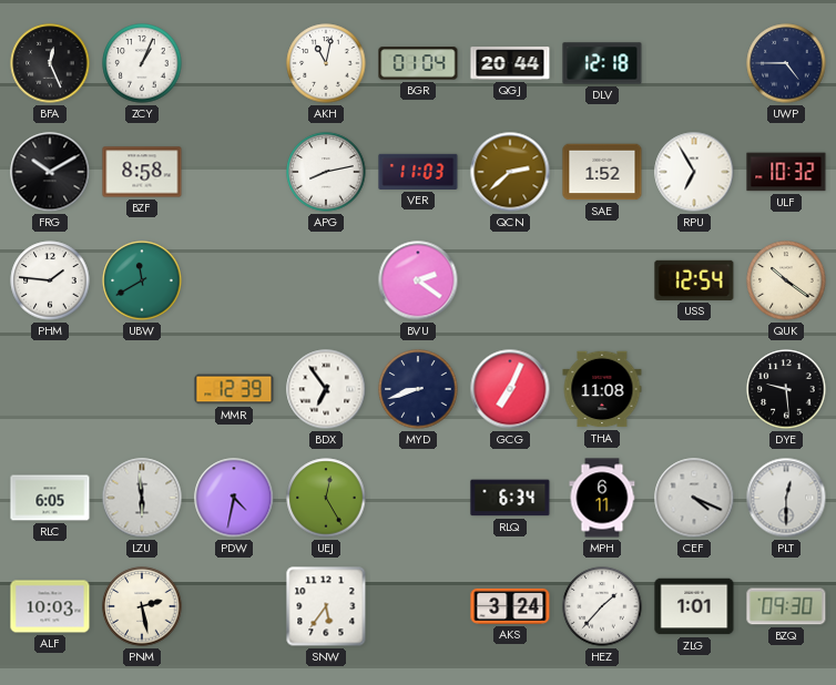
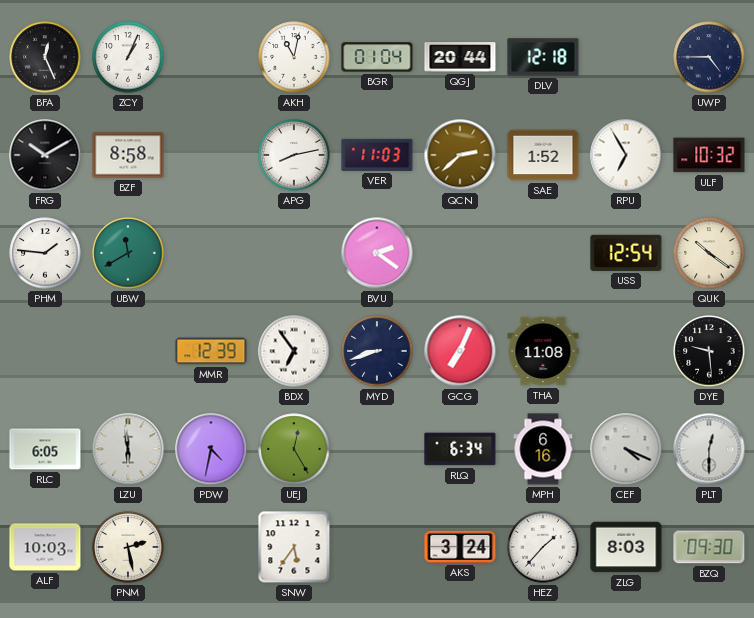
MPH: 6:11 -> 6:16 (543, 449)
ZLG: 1:01 -> 8:03 (626, 547)
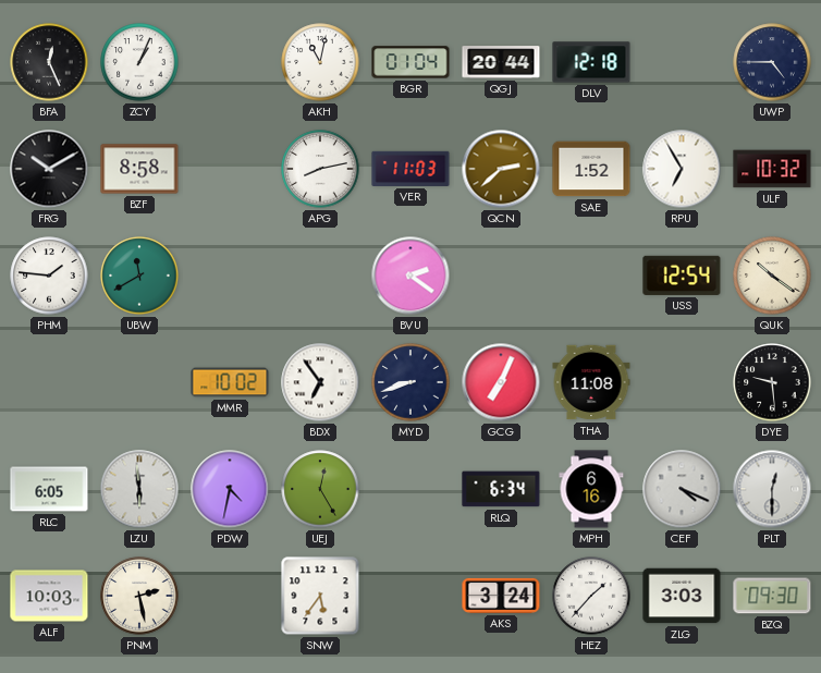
MMR: 12:39 -> 10:02 (230, 382)
ZLG: 8:03 -> 3:03 (682, 596)
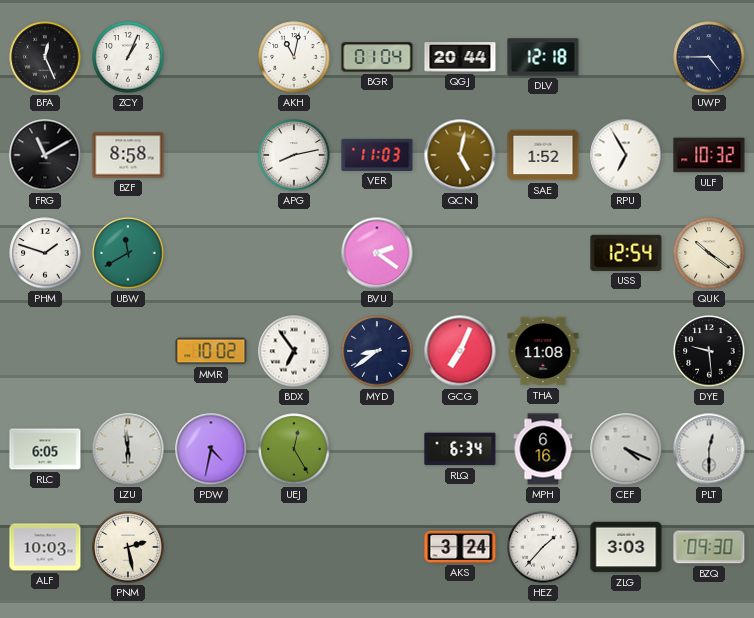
FRG: 10:10 -> 11:10 (45, 155)
QCN: 2:38 -> 5:02 (460, 155)
PHM: 1:46 -> 1:48 (45, 253)
MYD: 8:42 -> 8:39 (377, 351)
SNW: 5:36 -> none (320, 596)
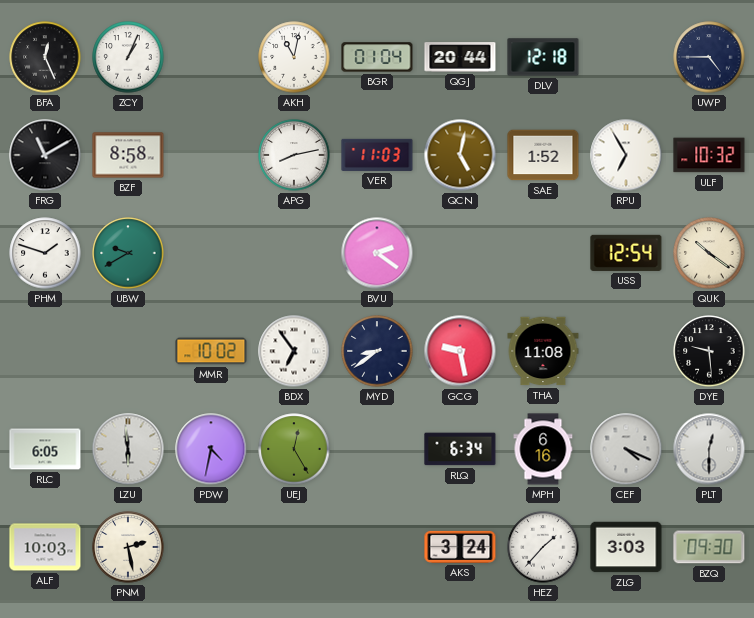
UBW: 11:40 -> 9:40 (128, 253)
GCG: 7:04 -> 9:28 (460, 351)
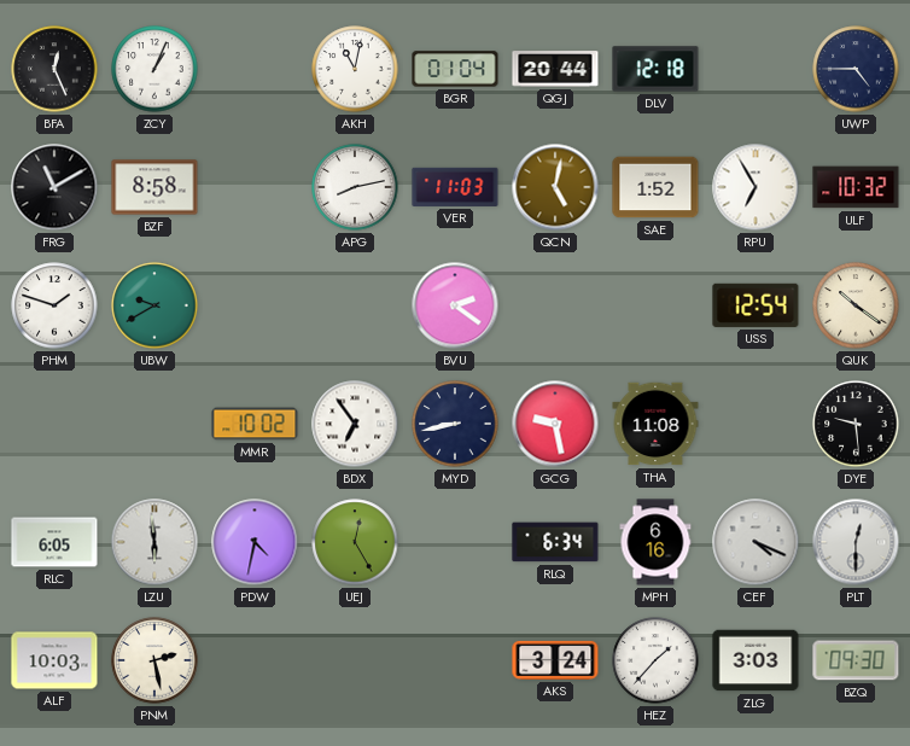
MYD: 8:39 -> 8:43 (455, 424)
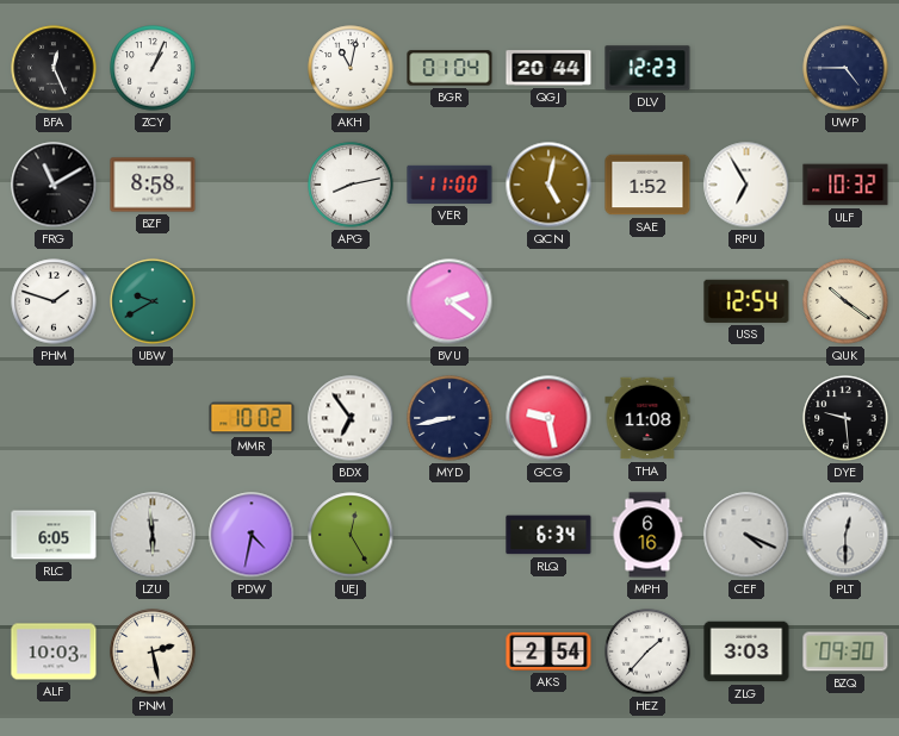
DLV: 12:18 -> 12:23 (647, 68)
VER: 11:03 -> 11:00 (449, 185)
AKS: 3:24 -> 2:54 (548, 651)
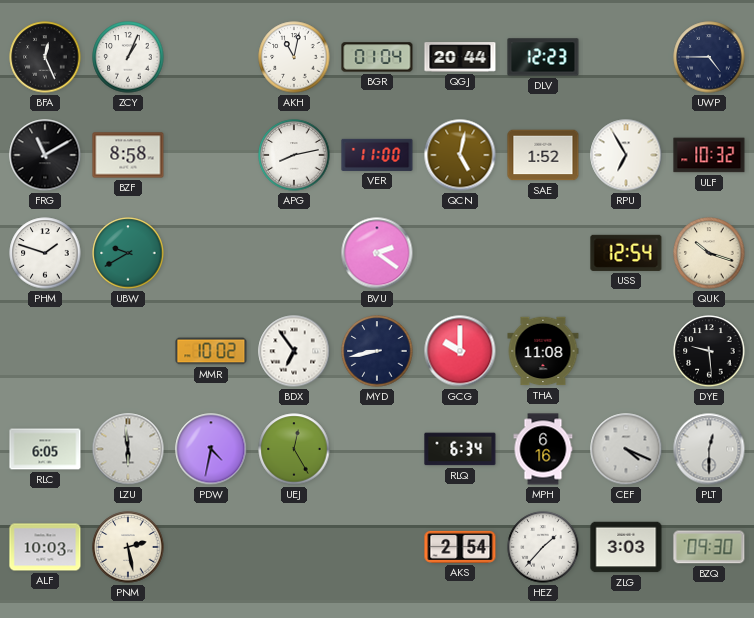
QUK: 10:21 -> 10:18 (709, 253)
GCG: 9:28 -> 10:00 (460, 351)
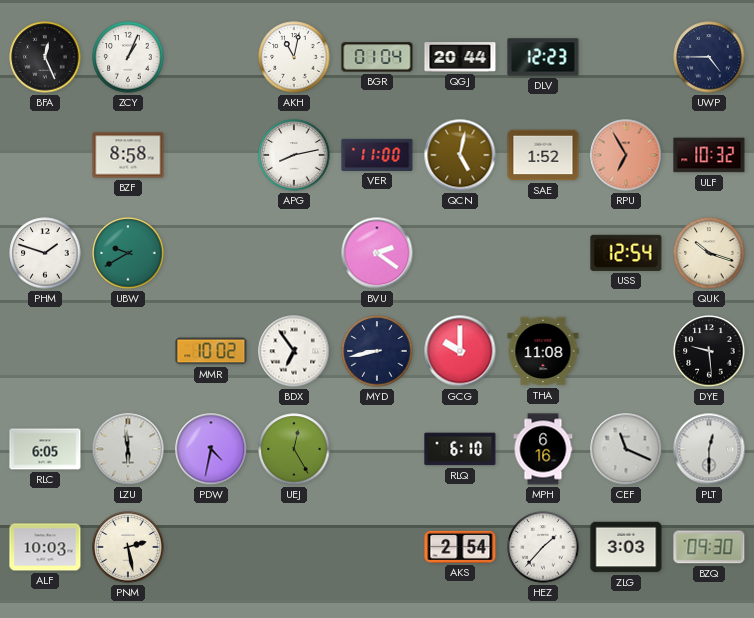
FRG: 11:10 -> none (45, 155)
RPU dial: white -> salmon (626, 155)
RLQ: 6:34 -> 6:10 (460, 449)
CEF: 4:19 -> 11:19 (626, 449)
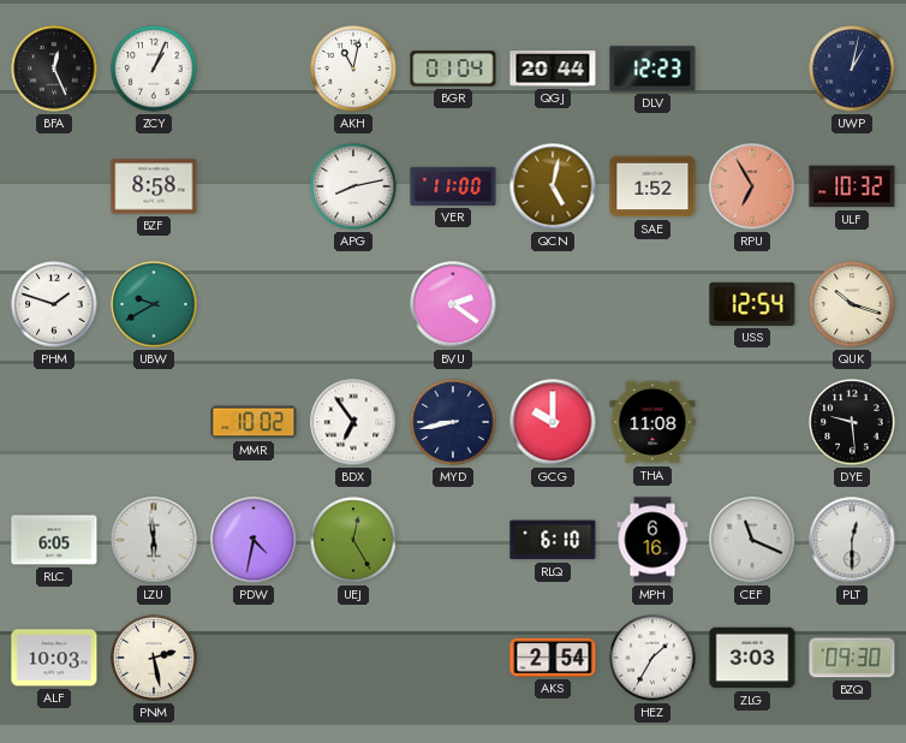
UWP: 4:45 -> 1:02 (852, 69)
HEZ: 1:37 -> 1:35 (652, 658)
